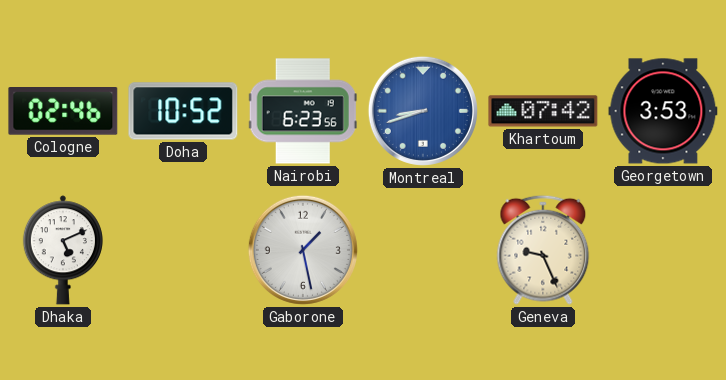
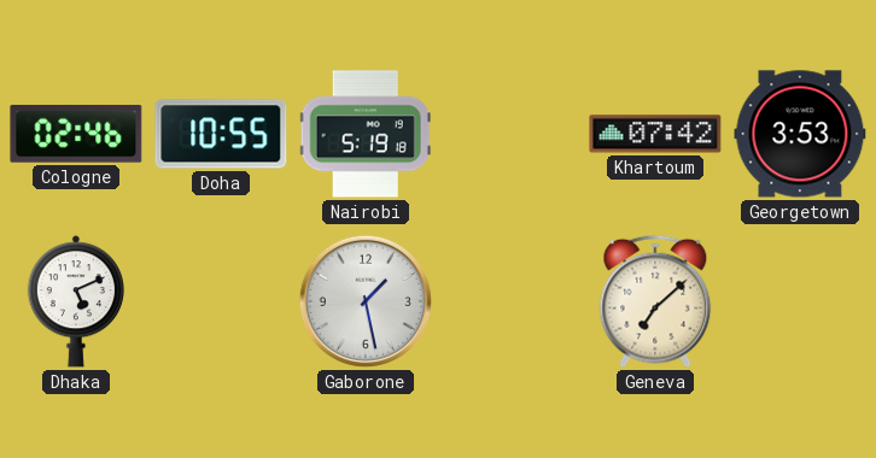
Doha: 10:52 -> 10:55 (221, 134)
Nairobi: 6:23 -> 5:19 (366, 134)
Montreal: 8:42 -> none (423, 111)
Geneva: 9:26 -> 7:08 (655, 301)
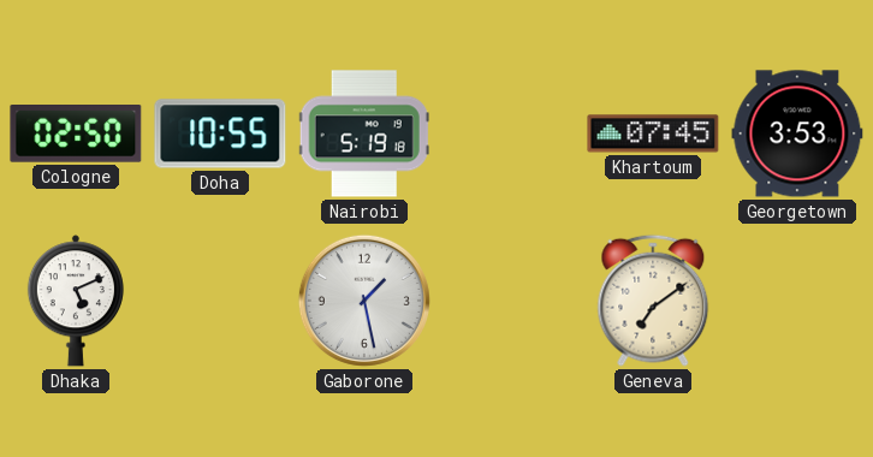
Cologne: 02:46 -> 02:50 (76, 135)
Khartoum: 07:42 -> 07:45 (653, 133)
Geneva: 7:08 -> 7:09 (653, 301)
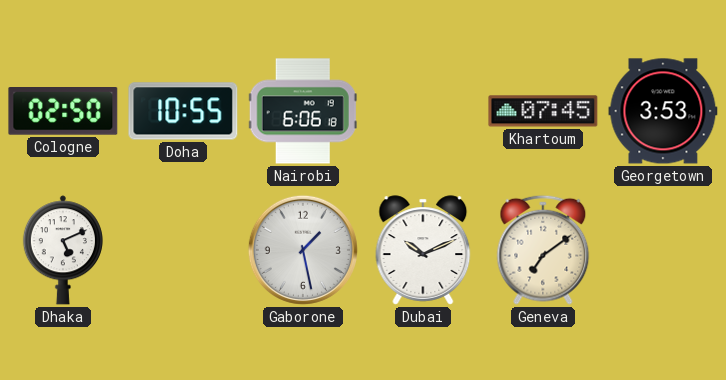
Nairobi: 5:19 -> 6:06 (303, 111)
Dubai: none -> 10:11 (423, 250)
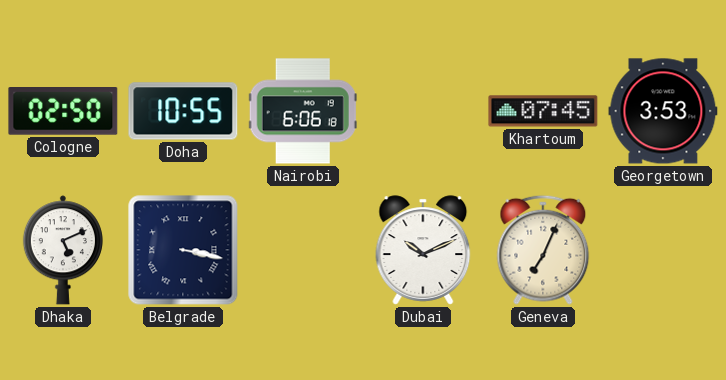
Belgrade: none -> 3:17 (183, 250)
Gaborone: 1:28 -> none (303, 250)
Geneva: 7:09 -> 7:04 (543, 250)
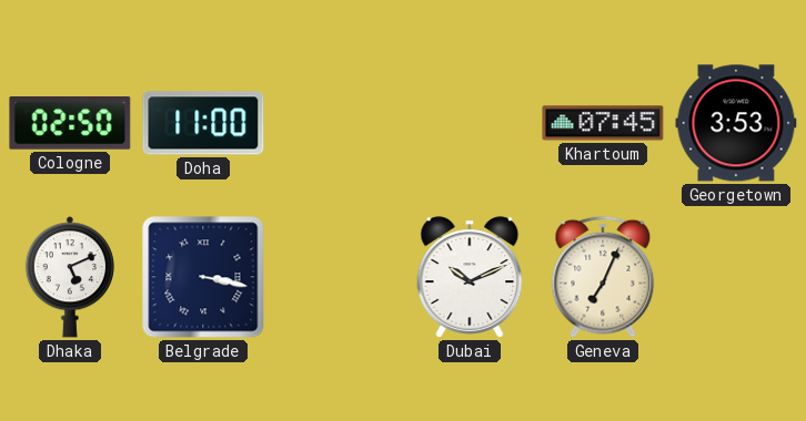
Doha: 10:55 -> 11:00 (203, 123)
Nairobi: 6:06 -> none (303, 111)
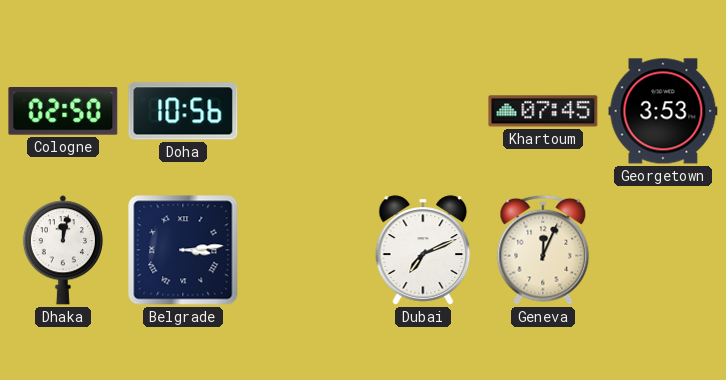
Doha: 11:00 -> 10:56 (183, 111)
Dhaka: 5:11 -> 12:02 (63, 250)
Belgrade: 3:17 -> 3:14 (183, 250)
Dubai: 10:11 -> 7:11 (423, 250)
Geneva: 7:04 -> 12:04 (543, 250)
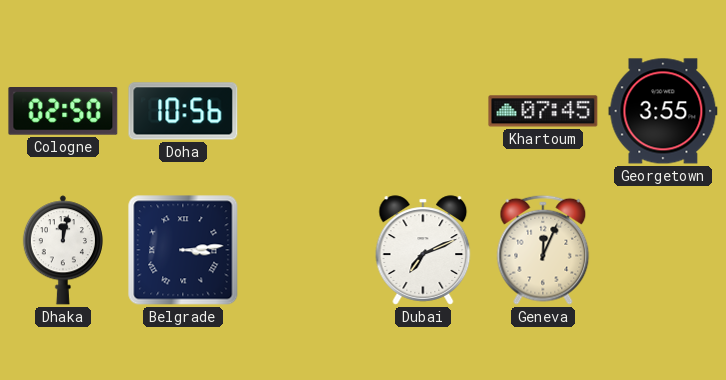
Georgetown: 3:53 -> 3:55 (663, 111)
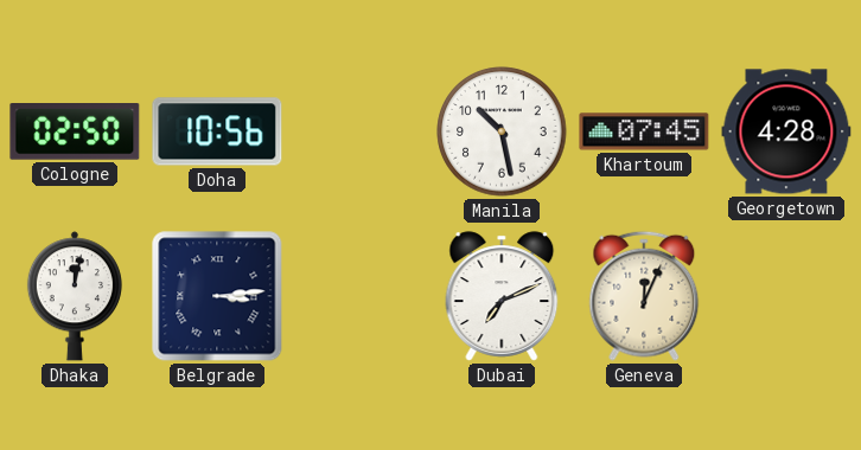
Manila: none -> 10:28 (502, 131)
Georgetown: 3:55 -> 4:28 (786, 131)
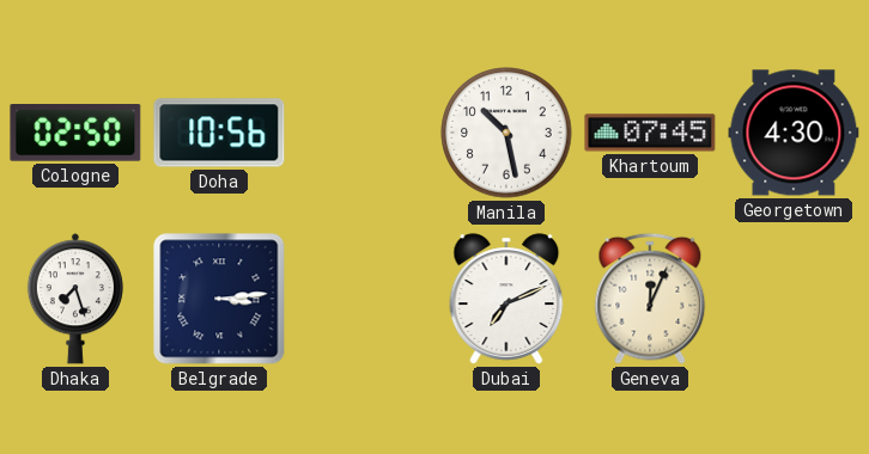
Georgetown: 4:28 -> 4:30 (794, 133)
Dhaka: 12:02 -> 7:27 (75, 299)
